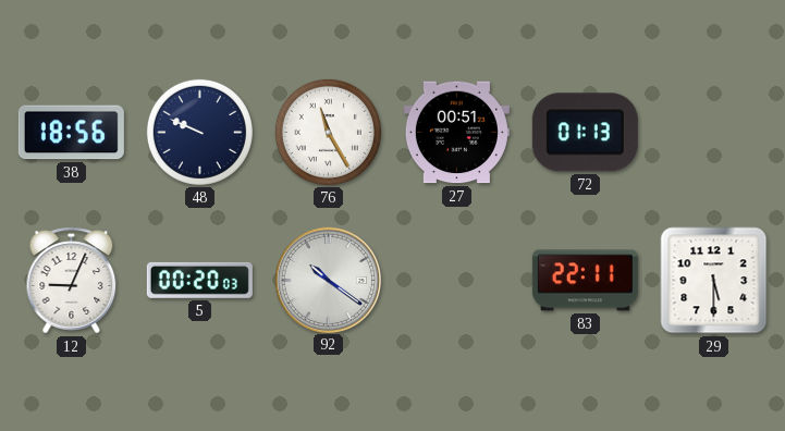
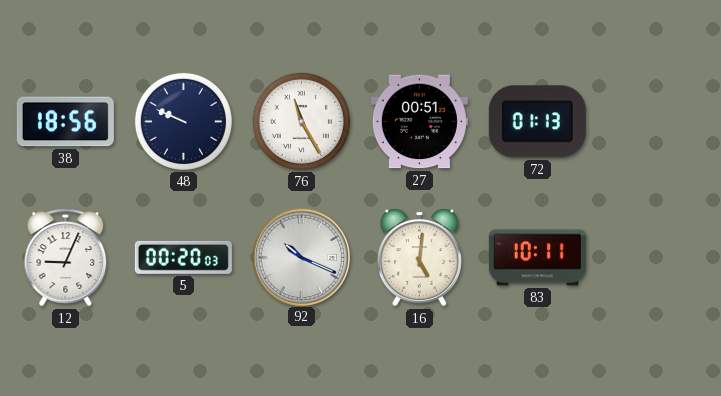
92: 10:21 -> 10:19 (301, 257)
16: none -> 5:01 (419, 258)
83: 22:11 -> 10:11 (537, 258)
29: 5:30 -> none (714, 281)
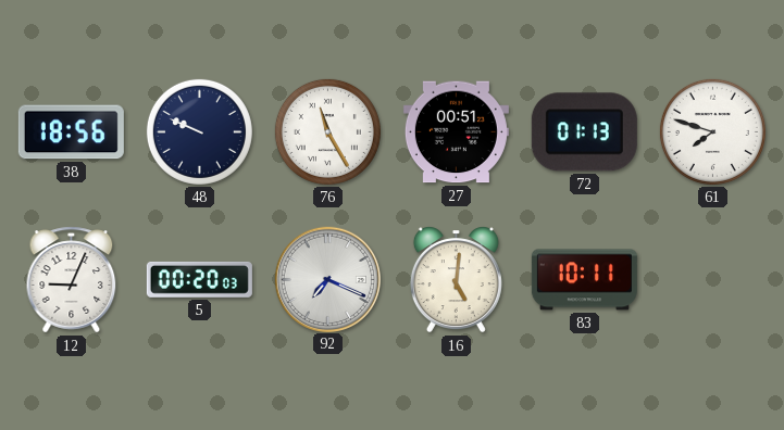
61: none -> 7:48 (712, 131)
92: 10:19 -> 7:19 (327, 279)
